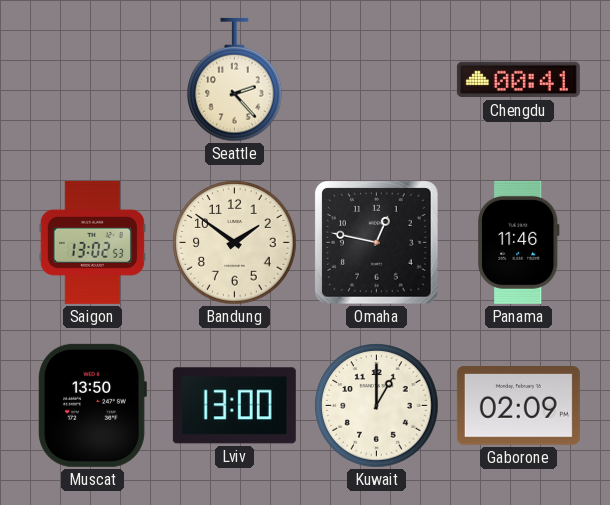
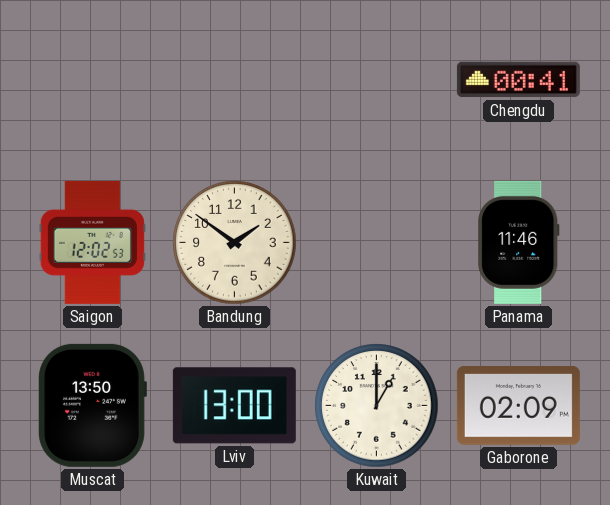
Seattle: 2:23 -> none (235, 80)
Saigon: 13:02 -> 12:02 (92, 242)
Omaha: 12:47 -> none (377, 243)
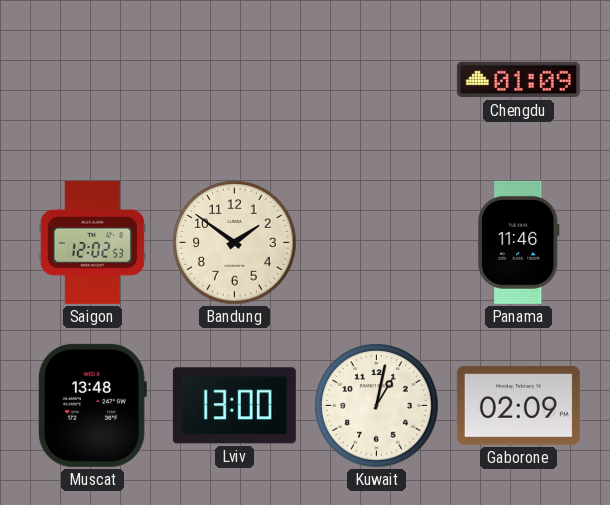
Chengdu: 00:41 -> 01:09 (518, 80)
Muscat: 13:50 -> 13:48 (92, 405)
Kuwait: 1:00 -> 1:02 (377, 406)
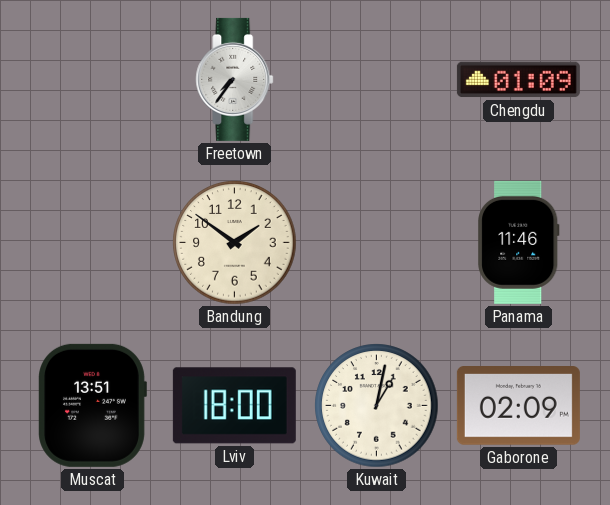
Freetown: none -> 7:36 (235, 79)
Saigon: 12:02 -> none (92, 242)
Muscat: 13:48 -> 13:51 (92, 405)
Lviv: 13:00 -> 18:00 (234, 406)
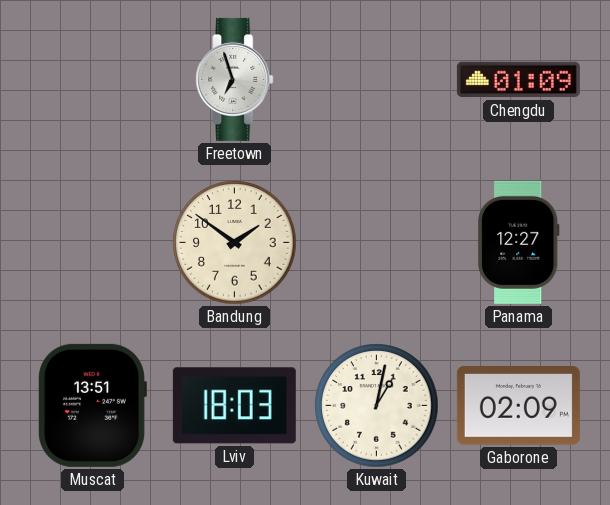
Freetown: 7:36 -> 6:57 (235, 79)
Panama: 11:46 -> 12:27 (519, 242)
Lviv: 18:00 -> 18:03 (234, 406)
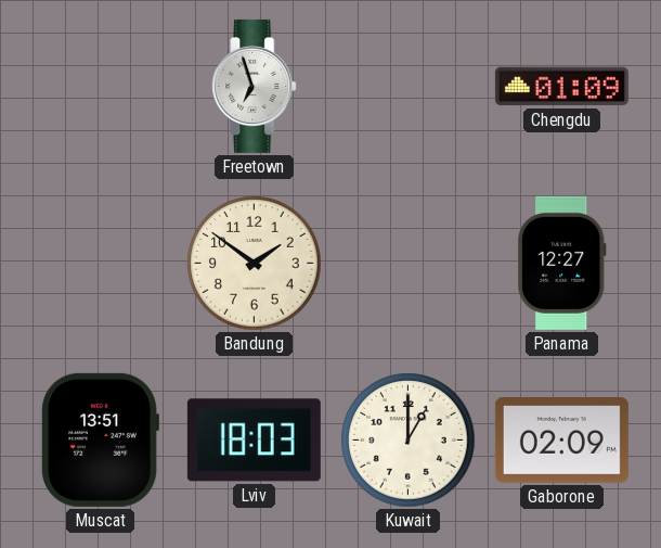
Kuwait: 1:02 -> 1:00 (409, 441)
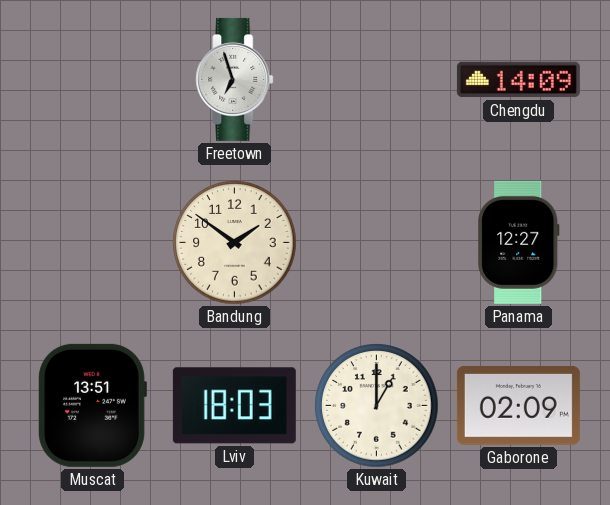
Chengdu: 01:09 -> 14:09 (518, 80)
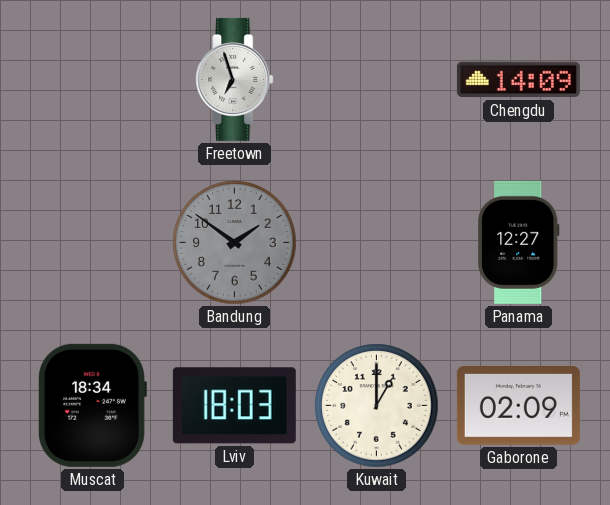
Bandung dial: cream -> grey (235, 243)
Muscat: 13:51 -> 18:34 (92, 405)
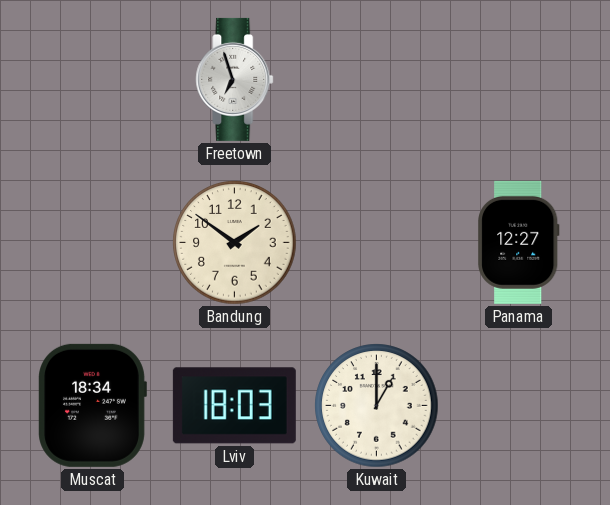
Chengdu: 14:09 -> none (518, 80)
Bandung dial: grey -> cream (235, 243)
Gaborone: 02:09 -> none (518, 406)
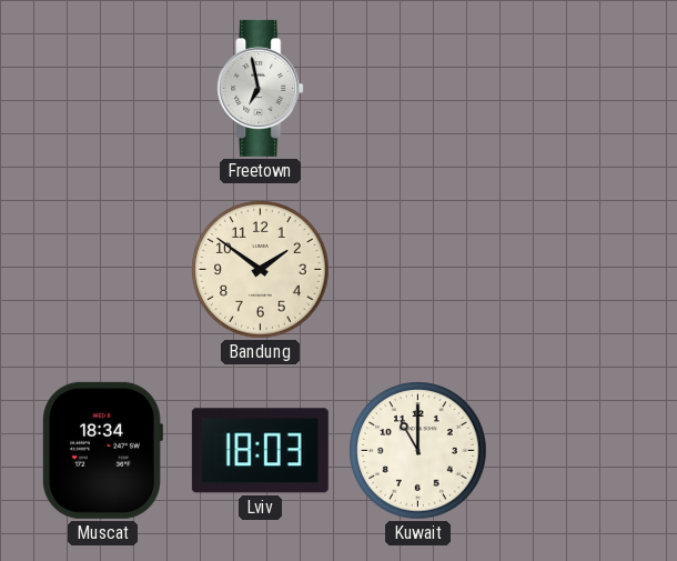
Freetown: 6:57 -> 6:58 (261, 88)
Panama: 12:27 -> none (519, 242)
Kuwait: 1:00 -> 11:00 (418, 451)
